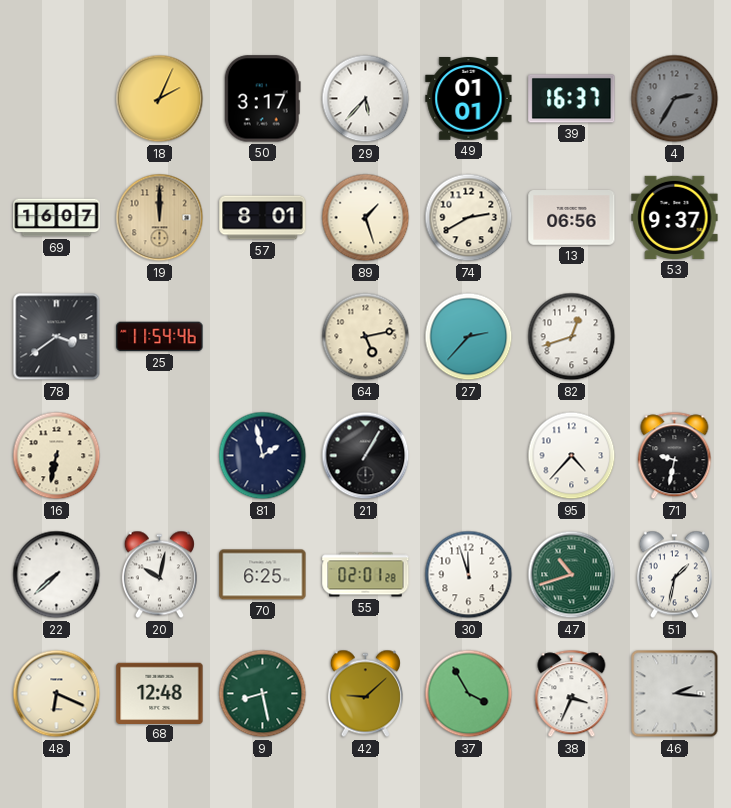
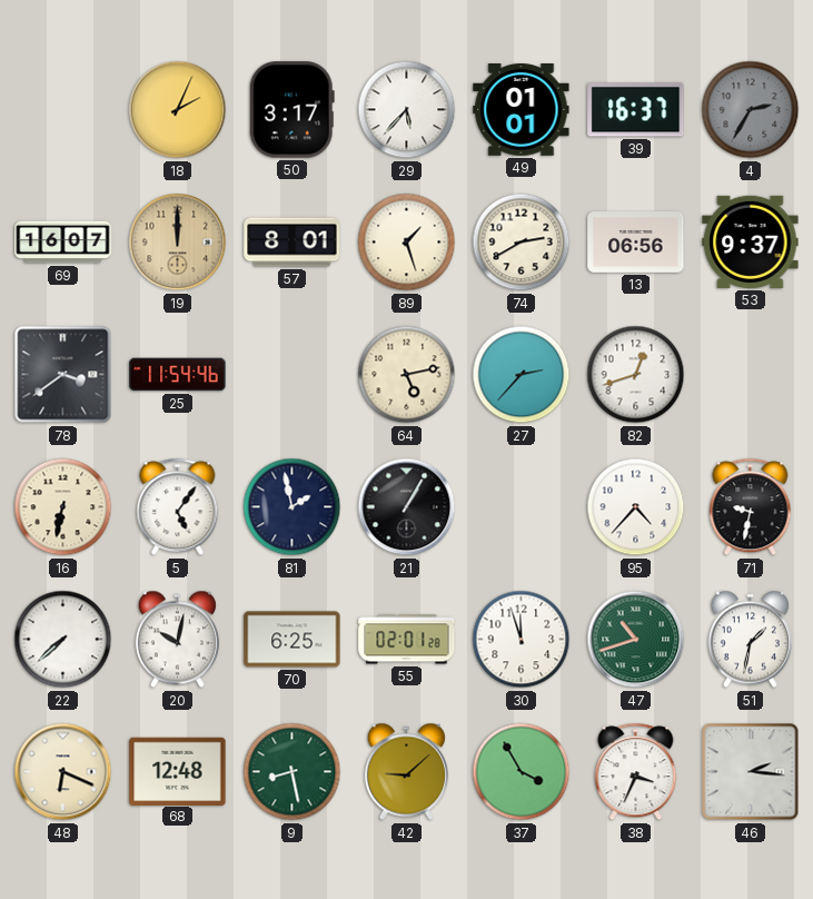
5: none -> 5:06 (178, 507)
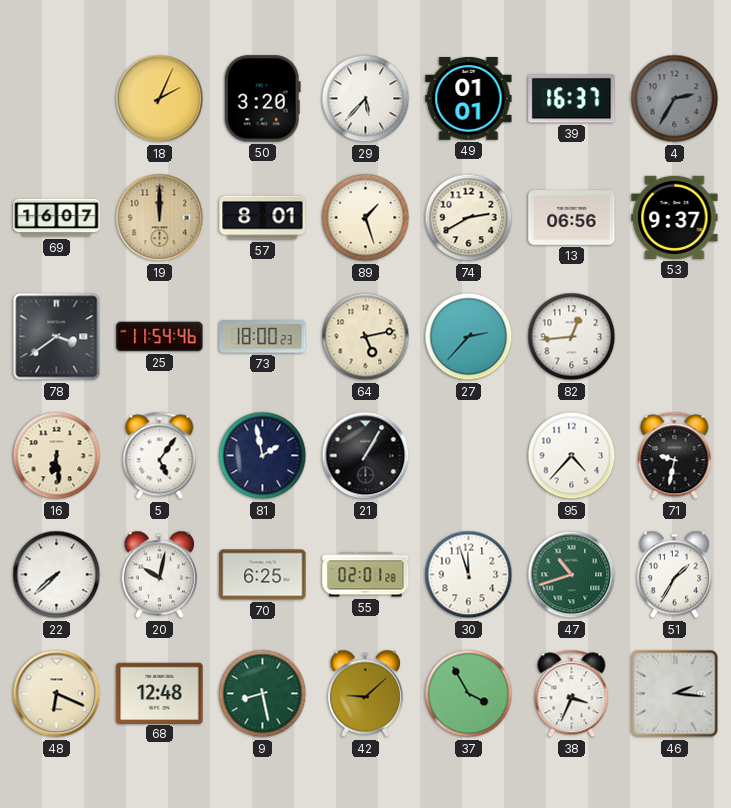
50: 3:17 -> 3:20 (262, 99)
73: none -> 18:00 (263, 337)
82: 12:42 -> 12:44 (572, 337)
16: 6:32 -> 6:29 (57, 456)
51: 1:32 -> 1:35 (674, 575)
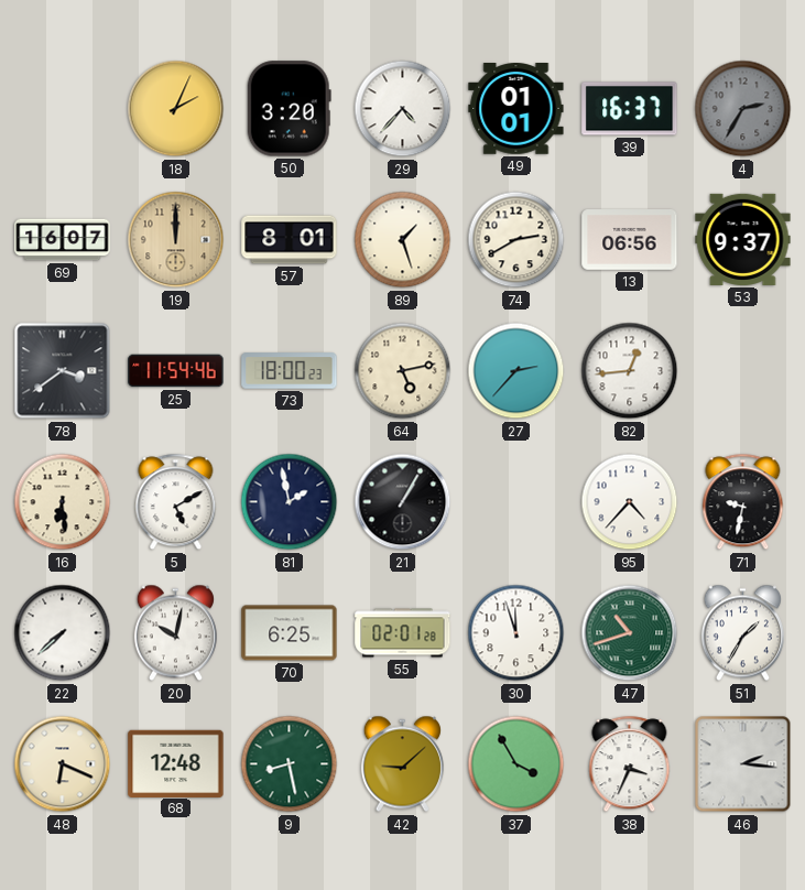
29: 5:37 -> 4:37 (403, 109)
5: 5:06 -> 5:10 (176, 502)
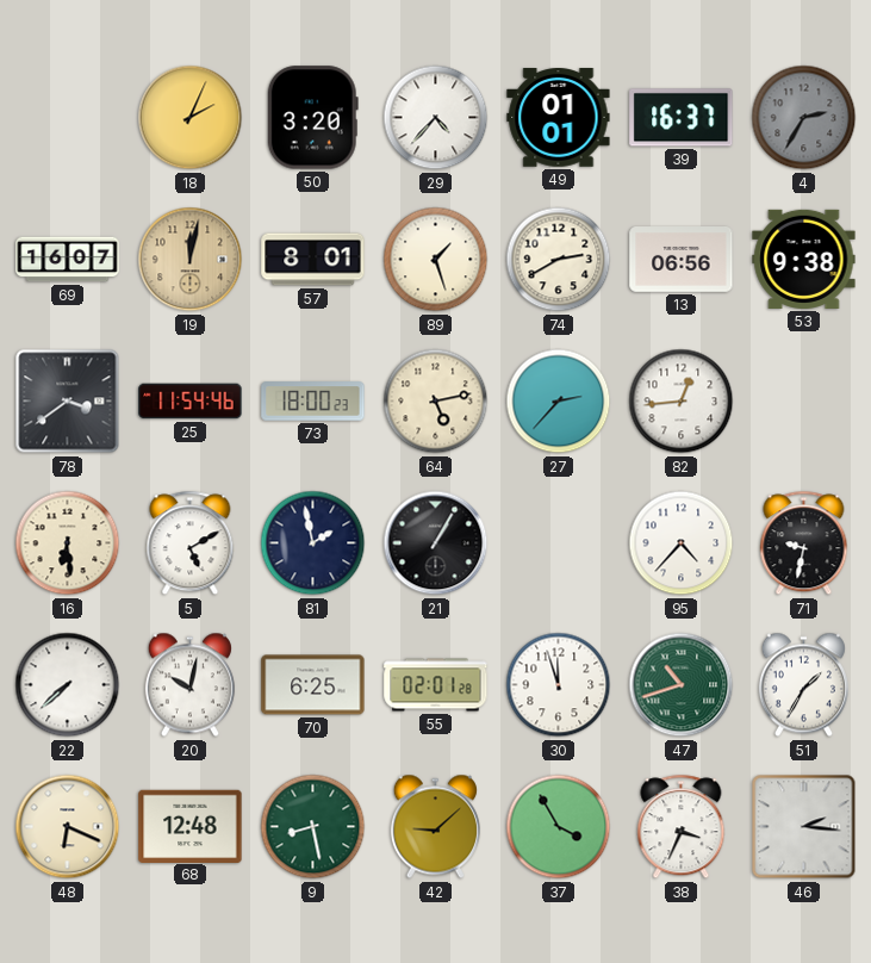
19: 12:00 -> 12:02 (191, 260)
53: 9:37 -> 9:38 (804, 259)
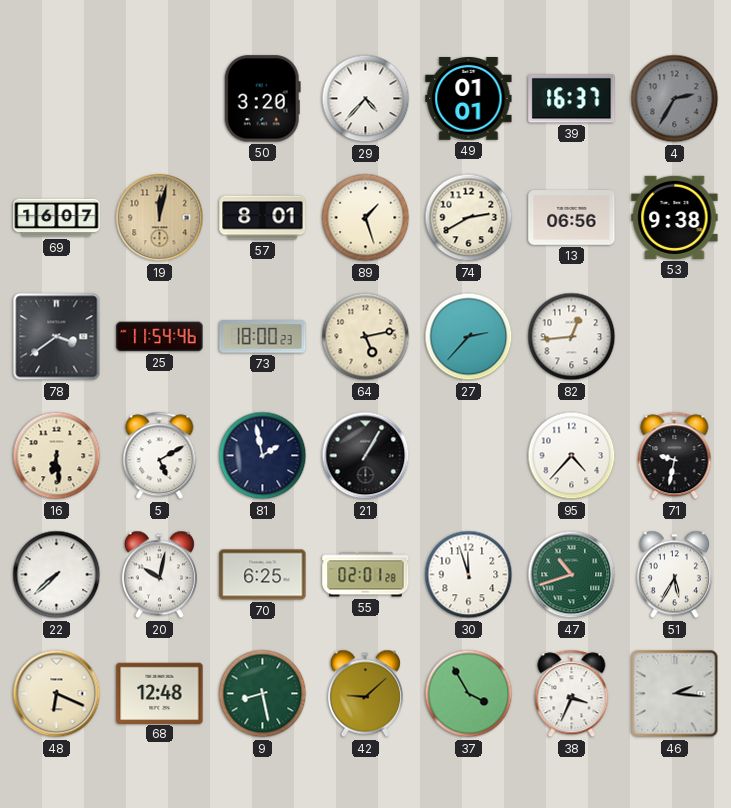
18: 2:04 -> none (191, 118)
51: 1:35 -> 5:35 (674, 575)
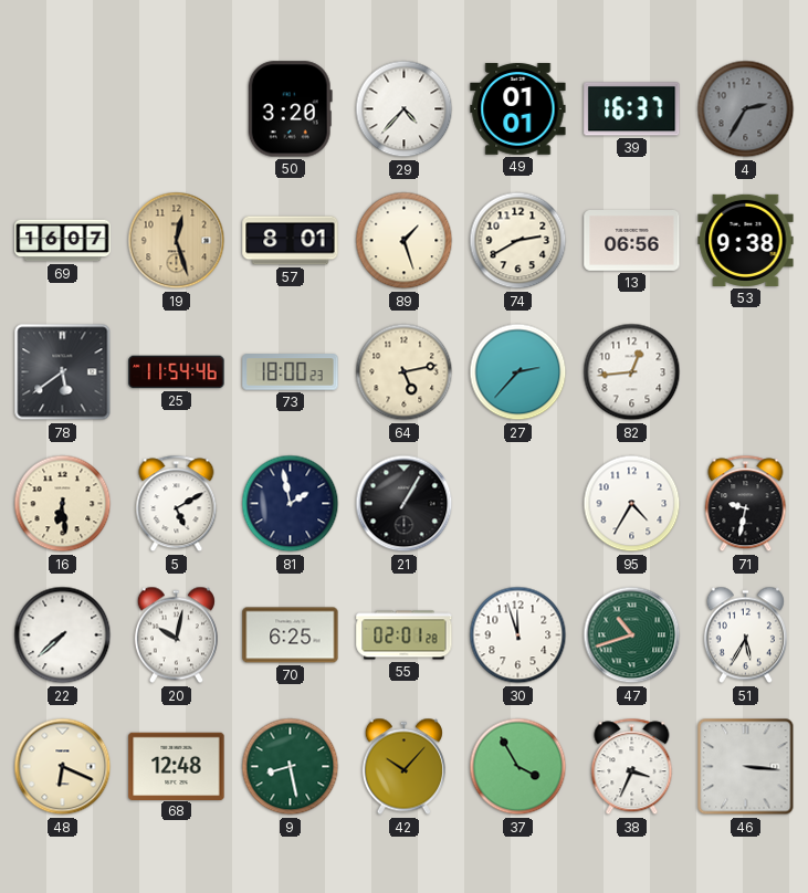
19: 12:02 -> 12:27 (177, 241)
78: 3:39 -> 5:39 (63, 372)
95: 4:37 -> 4:35 (632, 504)
42: 9:08 -> 10:07 (403, 767)
46: 2:16 -> 3:16 (746, 767)
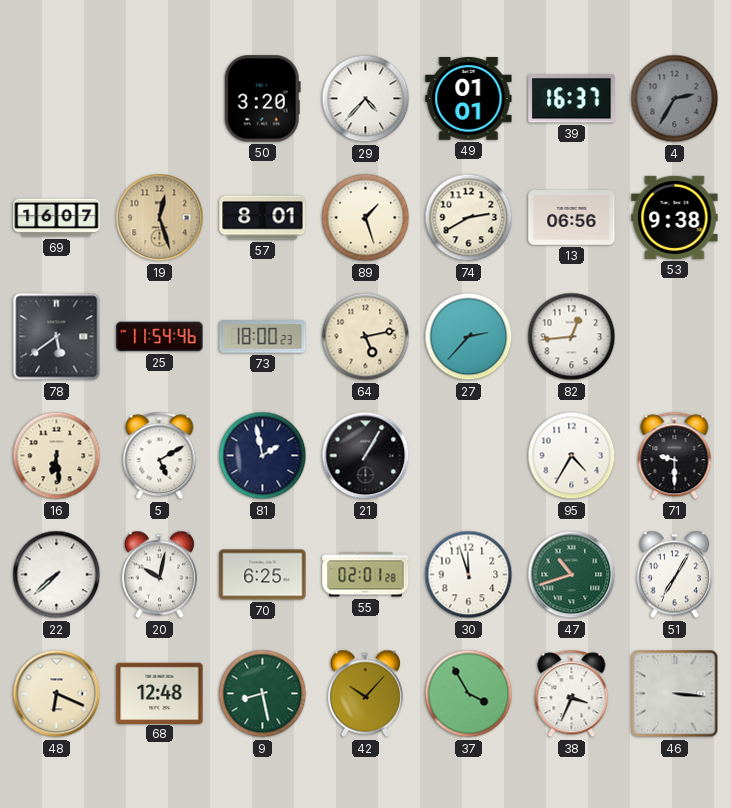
71: 9:32 -> 9:30 (675, 456)
51: 5:35 -> 7:05 (674, 575)
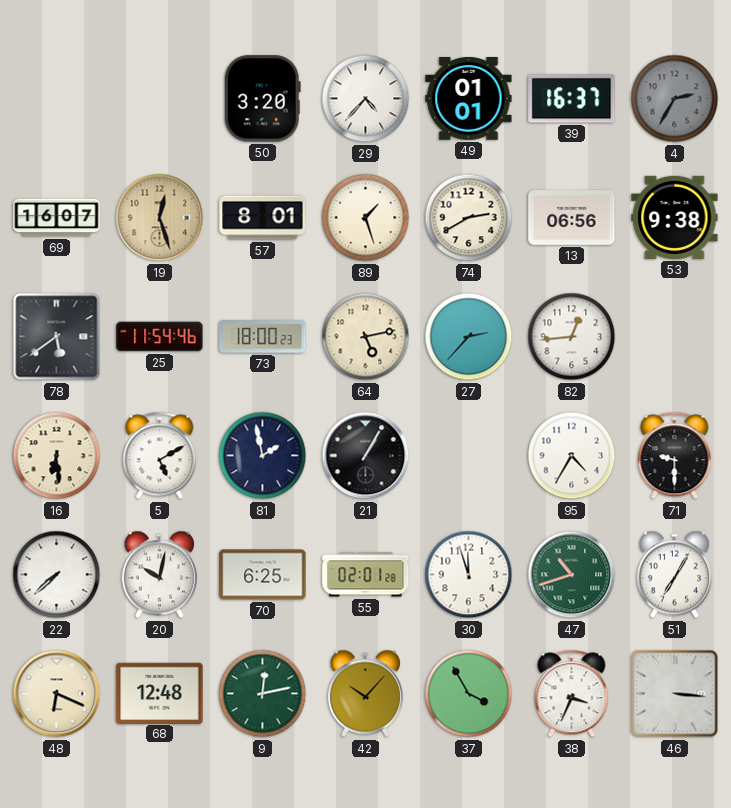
9: 8:28 -> 12:13 (263, 694)
